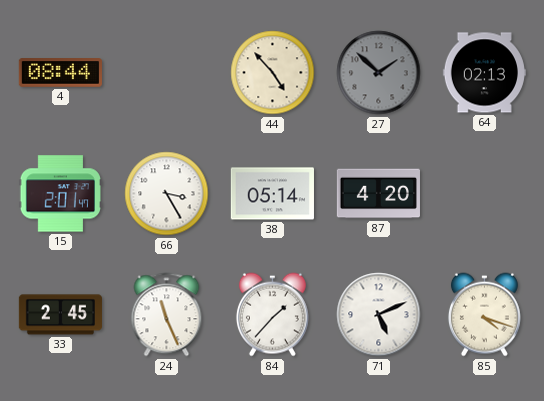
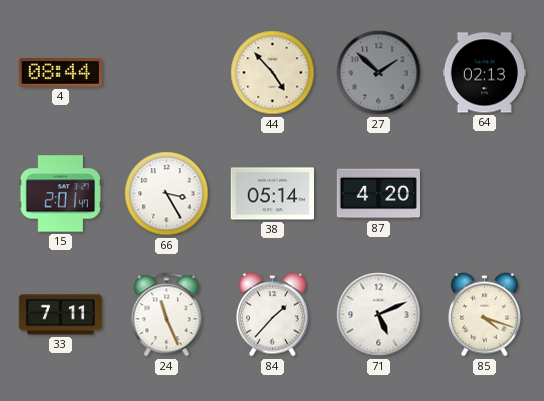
33: 2:45 -> 7:11 (60, 315)
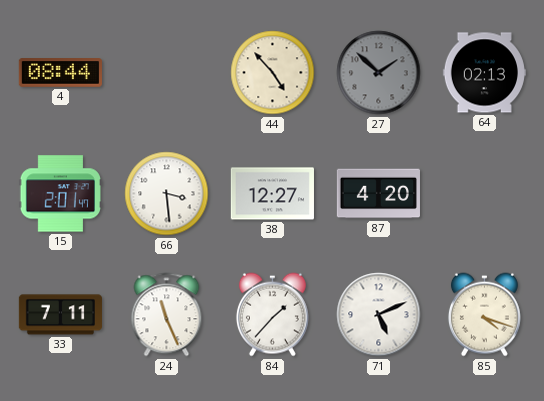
66: 3:25 -> 3:29 (167, 194)
38: 05:14 -> 12:27 (272, 194)
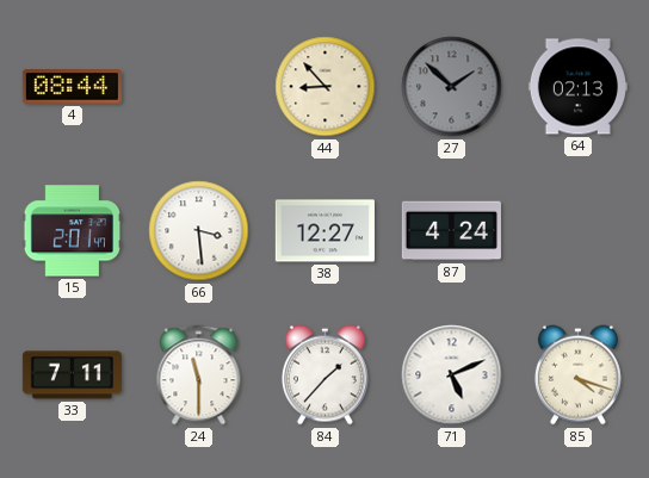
44: 4:53 -> 8:53 (326, 87)
87: 4:20 -> 4:24 (451, 231)
24: 11:26 -> 11:30 (199, 375)
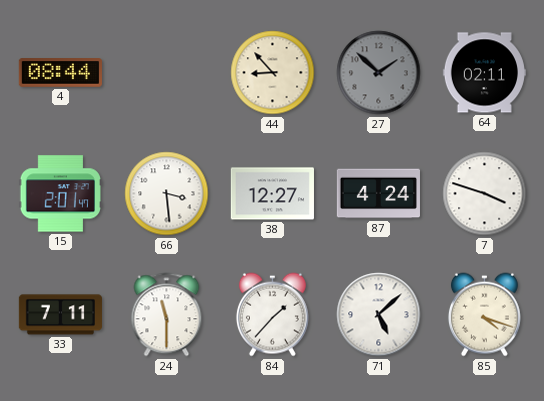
64: 02:13 -> 02:11 (484, 73)
7: none -> 3:48 (485, 194)
71: 5:11 -> 5:08 (379, 315)
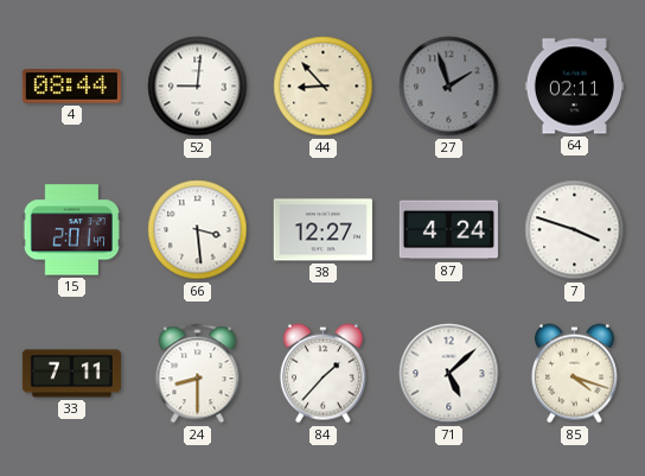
52: none -> 9:01 (198, 87)
27: 1:52 -> 1:57 (449, 87)
24: 11:30 -> 8:30 (198, 374)
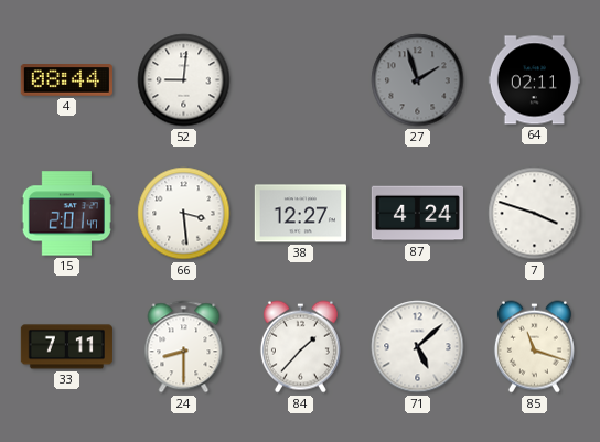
44: 8:53 -> none (324, 87)
85: 4:18 -> 11:18 (534, 347)
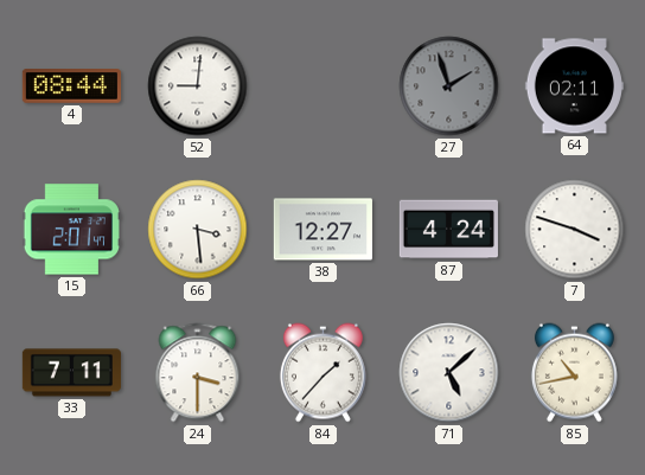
24: 8:30 -> 3:30 (198, 373)
85: 11:18 -> 10:43 (574, 373)
